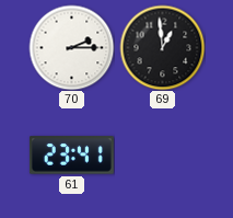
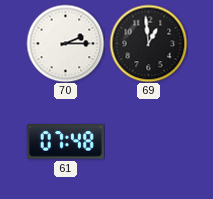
61: 23:41 -> 07:48 (65, 142)
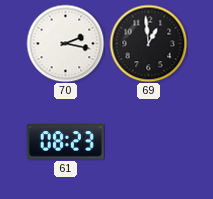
70: 2:15 -> 2:17 (65, 43)
61: 07:48 -> 08:23 (65, 142)
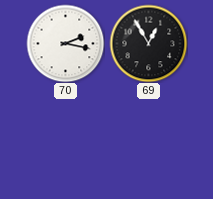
69: 12:59 -> 12:55 (148, 43)
61: 08:23 -> none (65, 142)
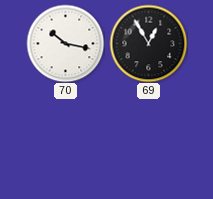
70: 2:17 -> 10:17 (65, 43)
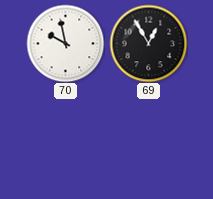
70: 10:17 -> 9:58 (65, 43)
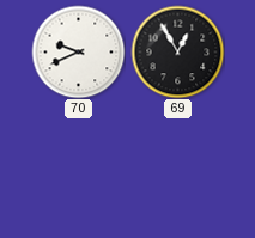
70: 9:58 -> 9:41 (78, 51)
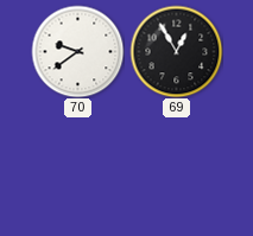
70: 9:41 -> 9:39 (77, 51)
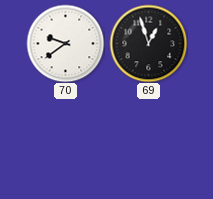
69: 12:55 -> 12:57 (148, 43)
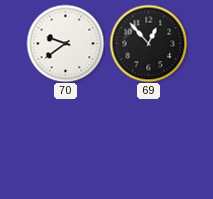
69: 12:57 -> 12:53 (148, 43)
